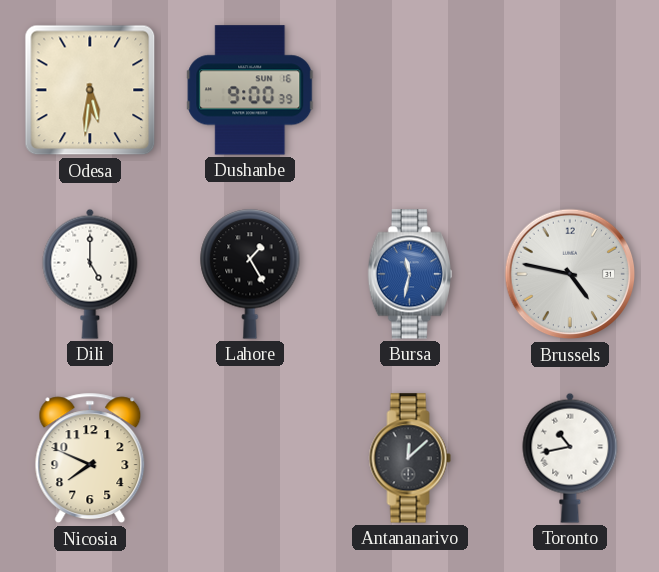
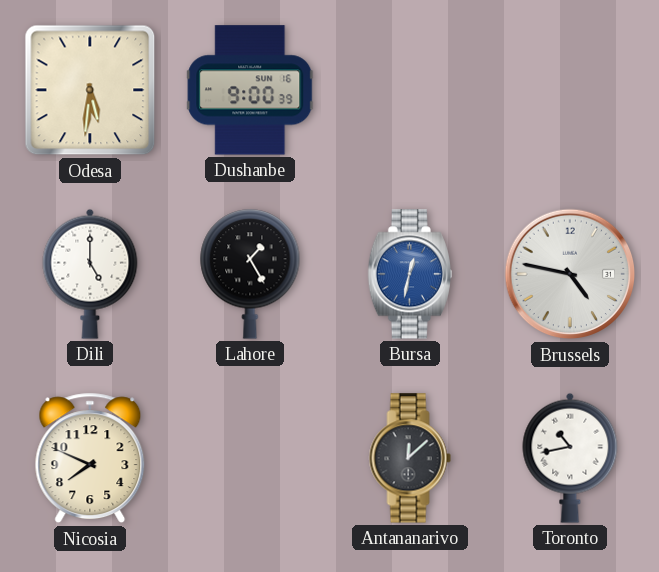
Bursa: 11:32 -> 12:32 (409, 274)
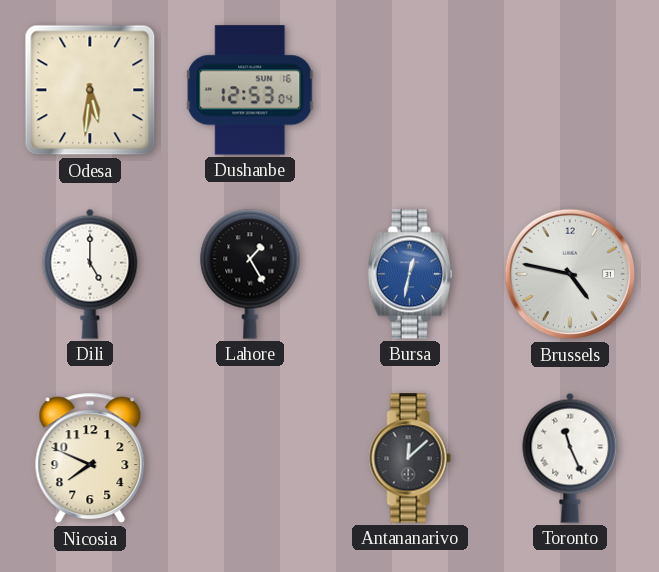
Dushanbe: 9:00 -> 12:53 (250, 90)
Toronto: 10:43 -> 11:26 (570, 458)
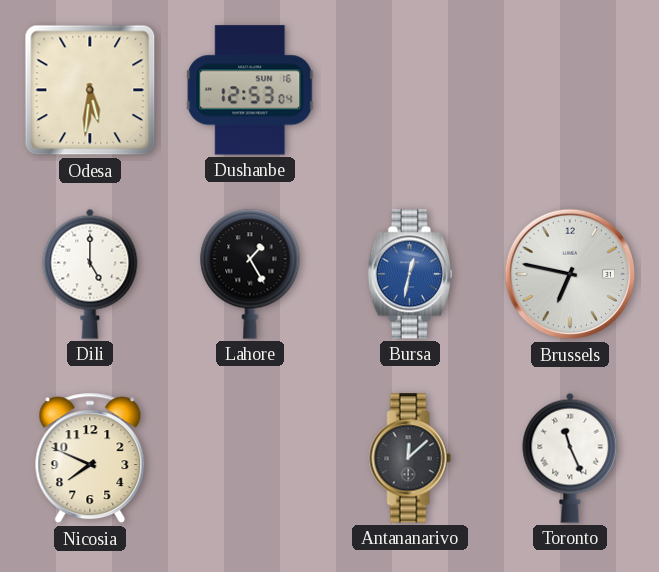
Brussels: 4:47 -> 6:47 (570, 274)
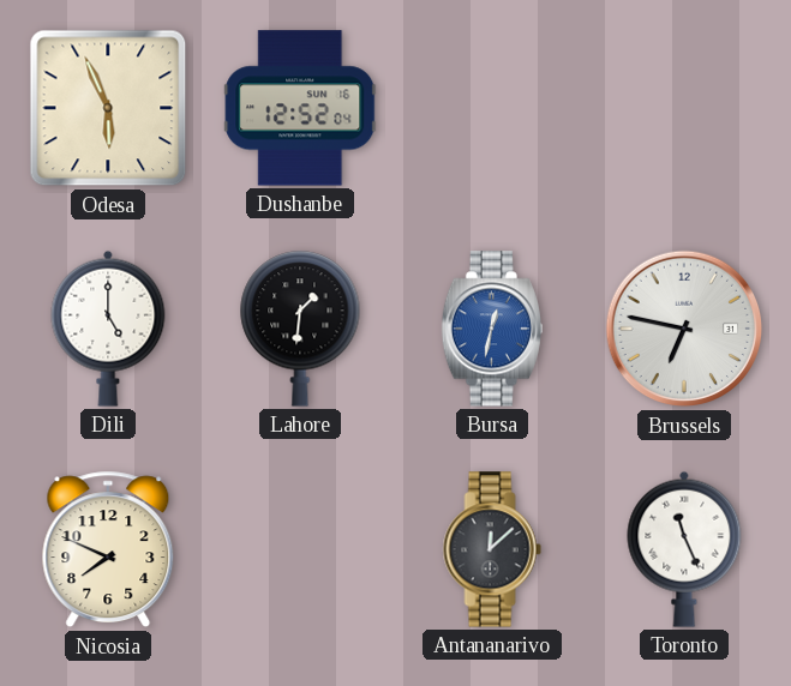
Odesa: 5:31 -> 5:56 (108, 108)
Dushanbe: 12:53 -> 12:52 (300, 108)
Lahore: 1:25 -> 1:31 (300, 329)
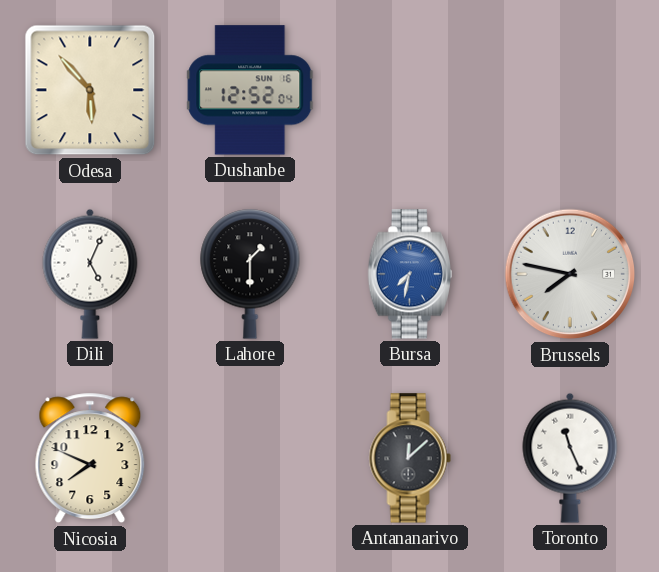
Odesa: 5:56 -> 5:53 (90, 90)
Dili: 5:00 -> 5:04 (90, 274)
Lahore: 1:31 -> 1:30 (250, 274)
Bursa: 12:32 -> 7:32 (409, 274)
Brussels: 6:47 -> 7:47 (570, 274)
